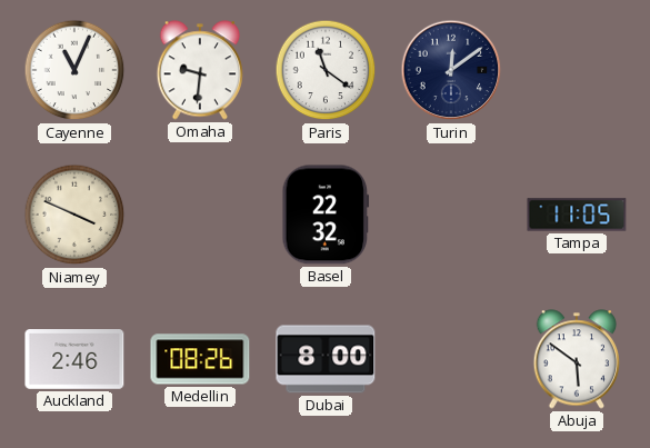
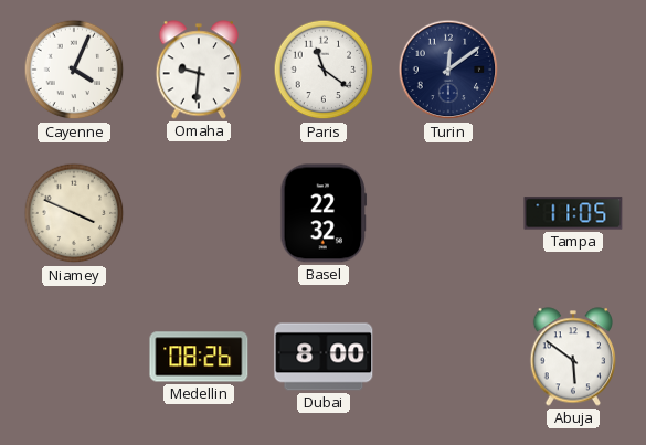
Cayenne: 11:04 -> 4:04 (74, 70)
Auckland: 2:46 -> none (74, 359)
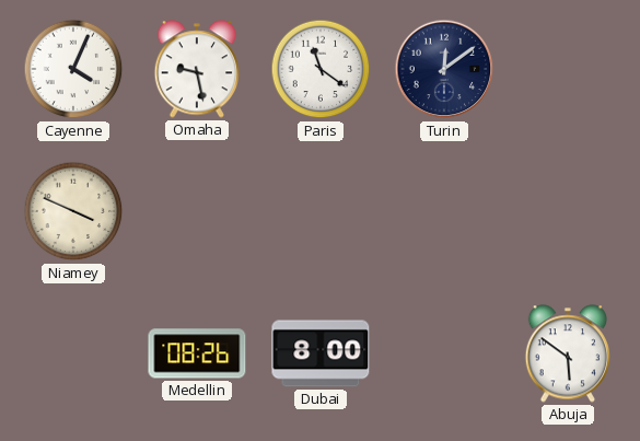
Omaha: 9:31 -> 9:28 (196, 69)
Basel: 22:32 -> none (324, 213)
Tampa: 11:05 -> none (573, 213)
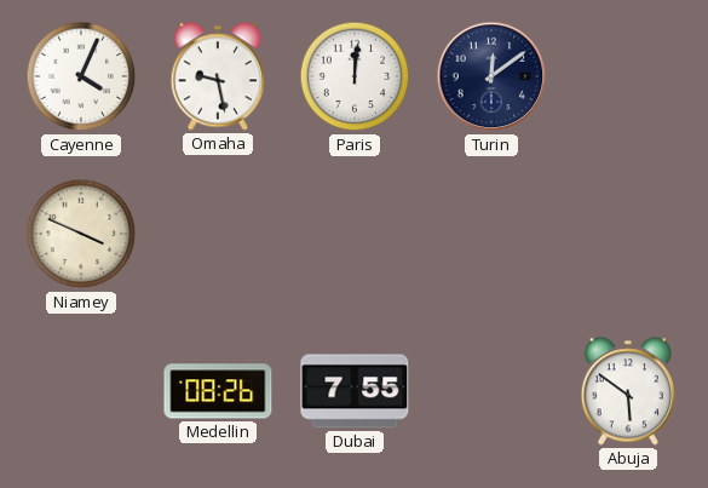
Paris: 11:21 -> 12:01 (355, 76)
Dubai: 8:00 -> 7:55 (355, 391)
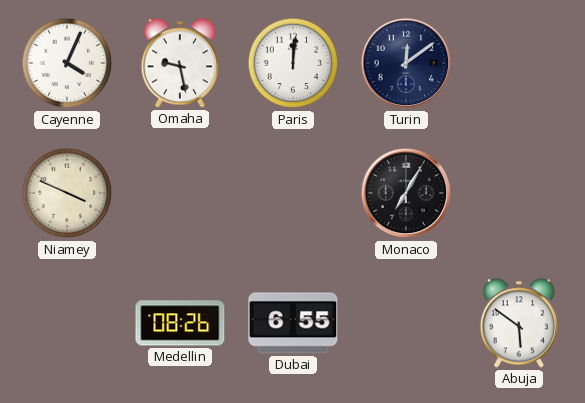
Monaco: none -> 7:05 (406, 193)
Dubai: 7:55 -> 6:55 (293, 323)
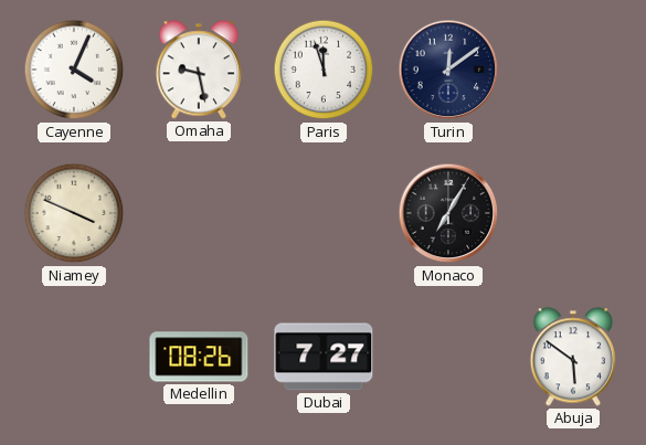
Paris: 12:01 -> 11:57 (324, 70)
Dubai: 6:55 -> 7:27 (324, 357)
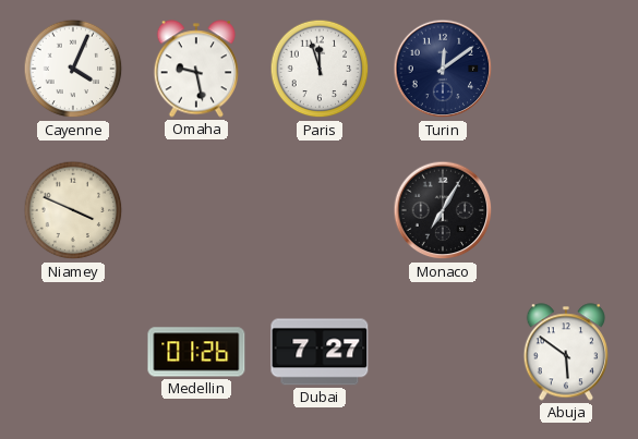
Medellin: 08:26 -> 01:26 (196, 352)
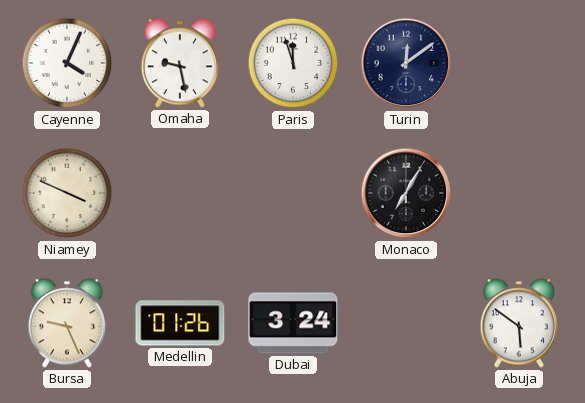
Bursa: none -> 9:26 (66, 323)
Dubai: 7:27 -> 3:24 (293, 323)
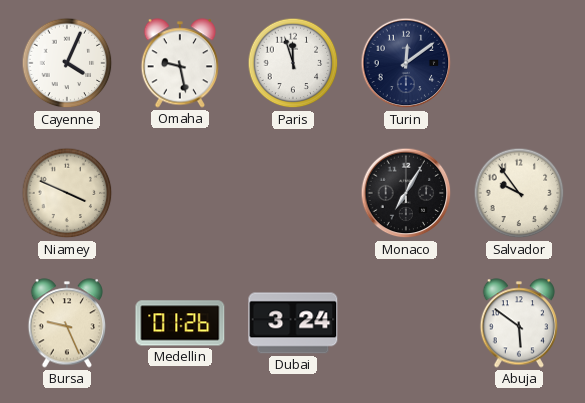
Salvador: none -> 9:54 (519, 193)
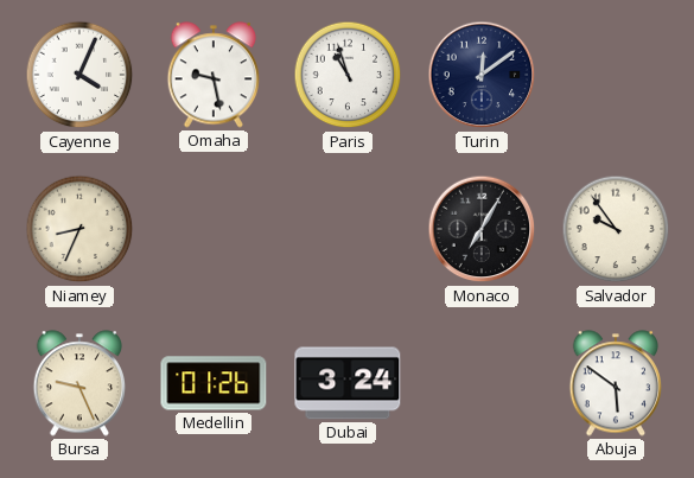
Paris: 11:57 -> 10:57 (348, 75)
Niamey: 3:49 -> 8:34 (79, 229)
